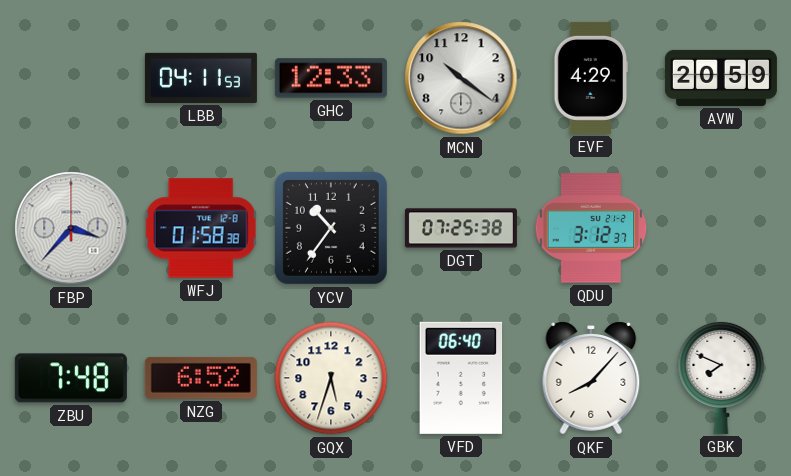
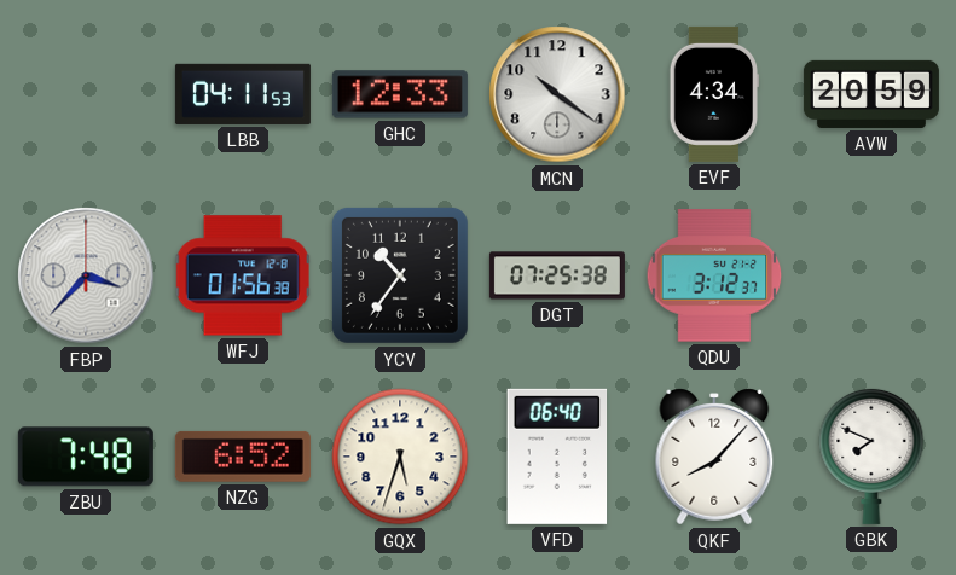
EVF: 4:29 -> 4:34 (714, 94)
WFJ: 01:58 -> 01:56 (243, 275)
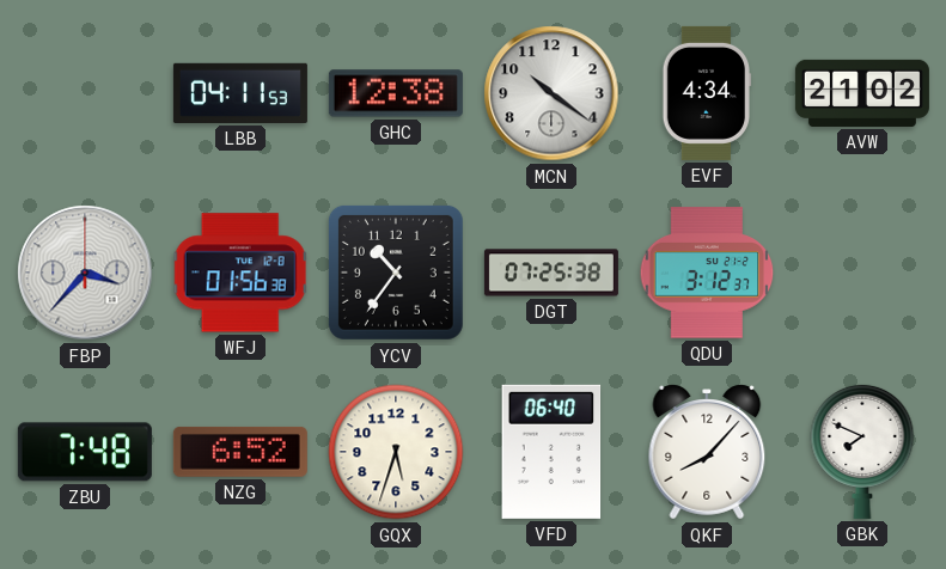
GHC: 12:33 -> 12:38 (396, 93)
AVW: 20:59 -> 21:02 (862, 93)
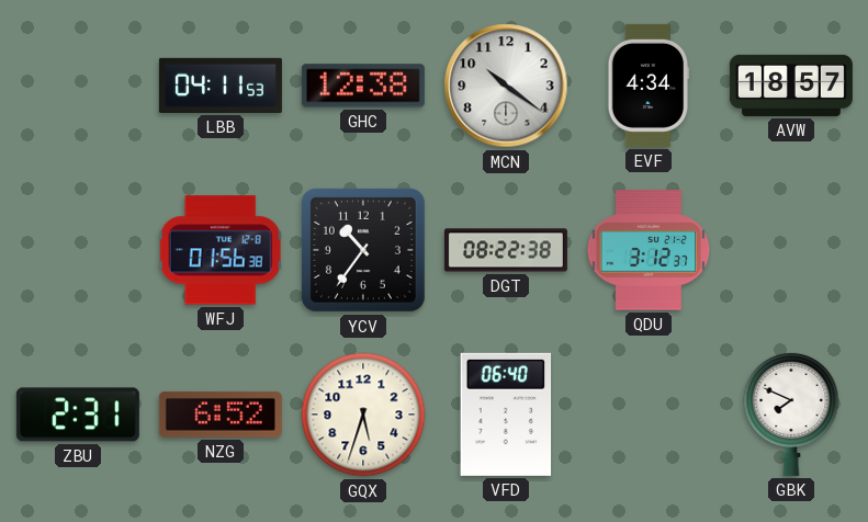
AVW: 21:02 -> 18:57 (791, 86)
FBP: 3:37 -> none (85, 273)
DGT: 07:25 -> 08:22 (506, 250)
ZBU: 7:48 -> 2:31 (78, 415)
QKF: 8:07 -> none (707, 452)
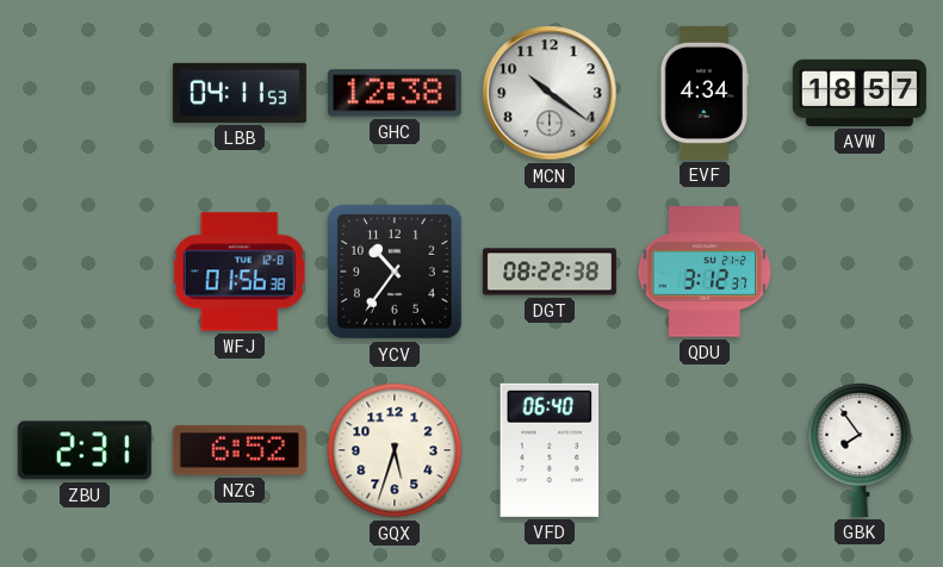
GBK: 7:49 -> 7:54 (860, 449)
